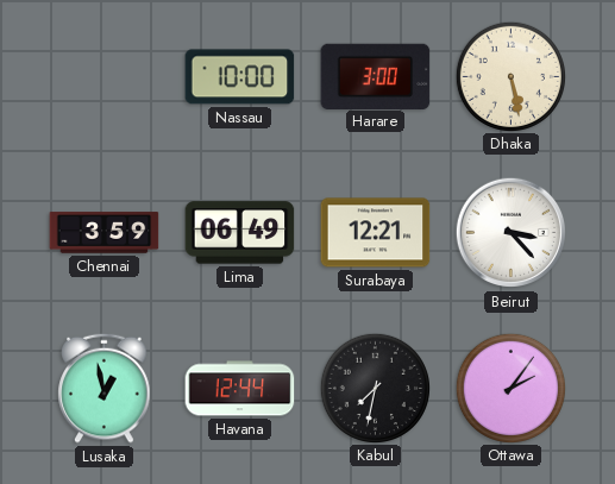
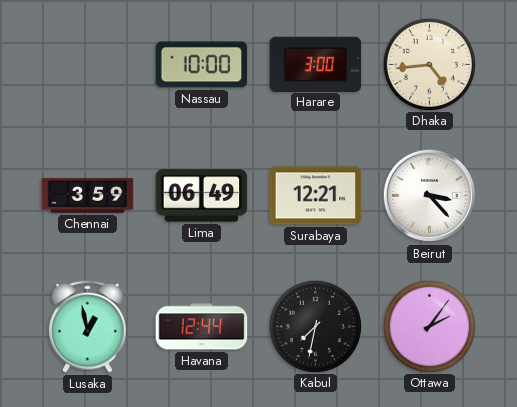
Dhaka: 5:28 -> 4:44 (429, 64)
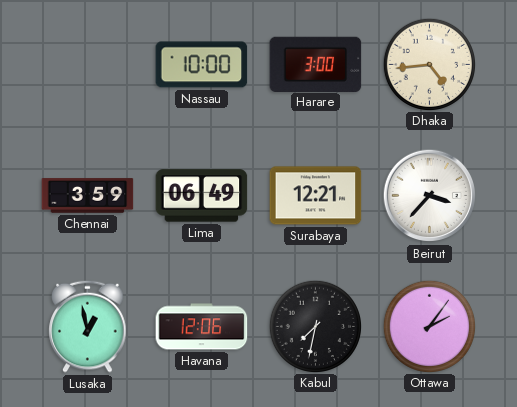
Beirut: 3:23 -> 3:37 (430, 196)
Havana: 12:44 -> 12:06 (202, 327)
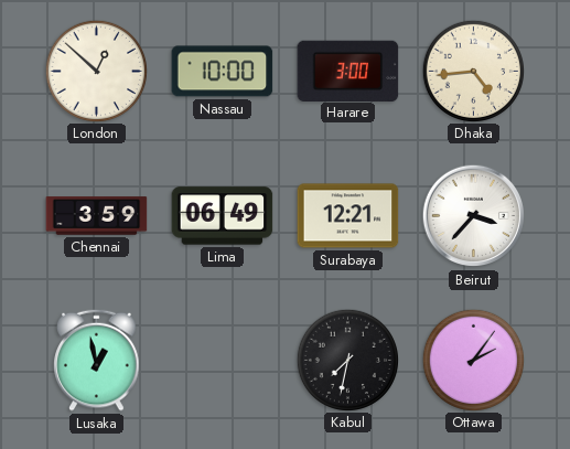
London: none -> 12:52 (96, 71)
Havana: 12:06 -> none (202, 327)
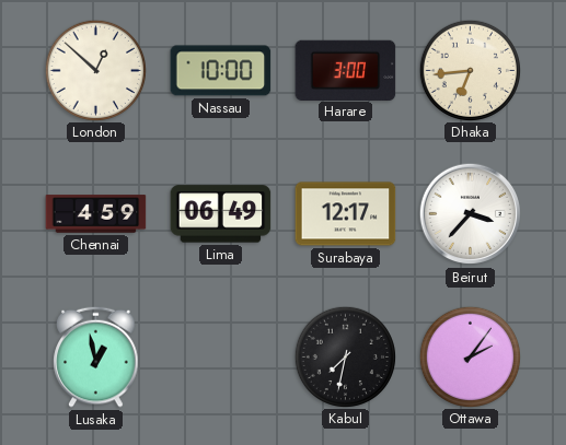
Dhaka: 4:44 -> 6:44 (470, 70)
Chennai: 3:59 -> 4:59 (96, 214)
Surabaya: 12:21 -> 12:17 (346, 214)
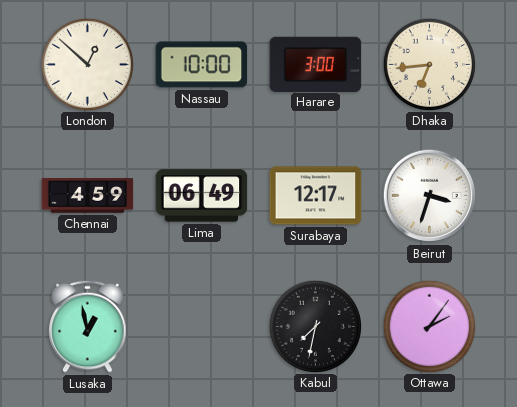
Beirut: 3:37 -> 3:33 (430, 196)
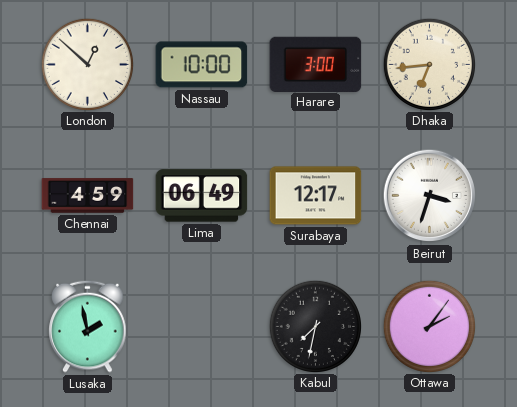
Lusaka: 12:58 -> 1:58 (88, 326)
